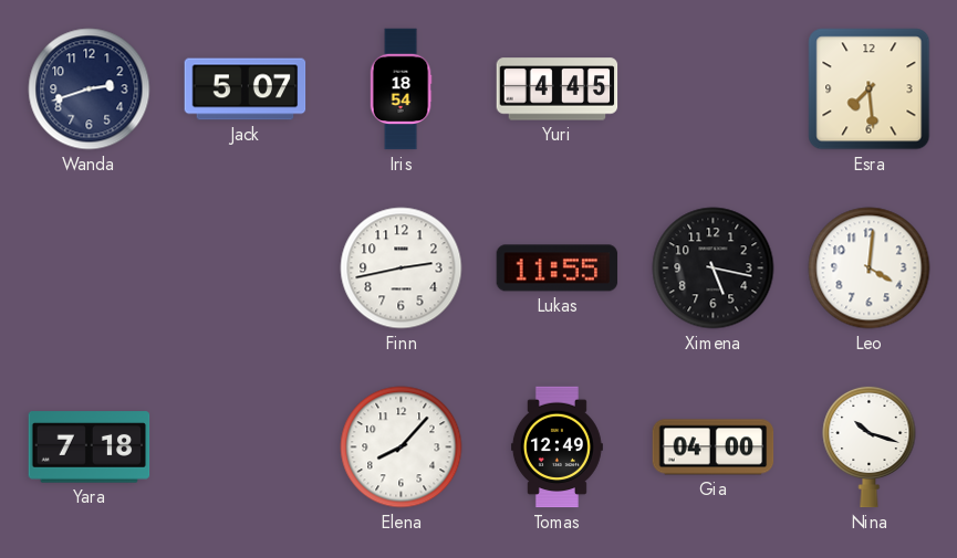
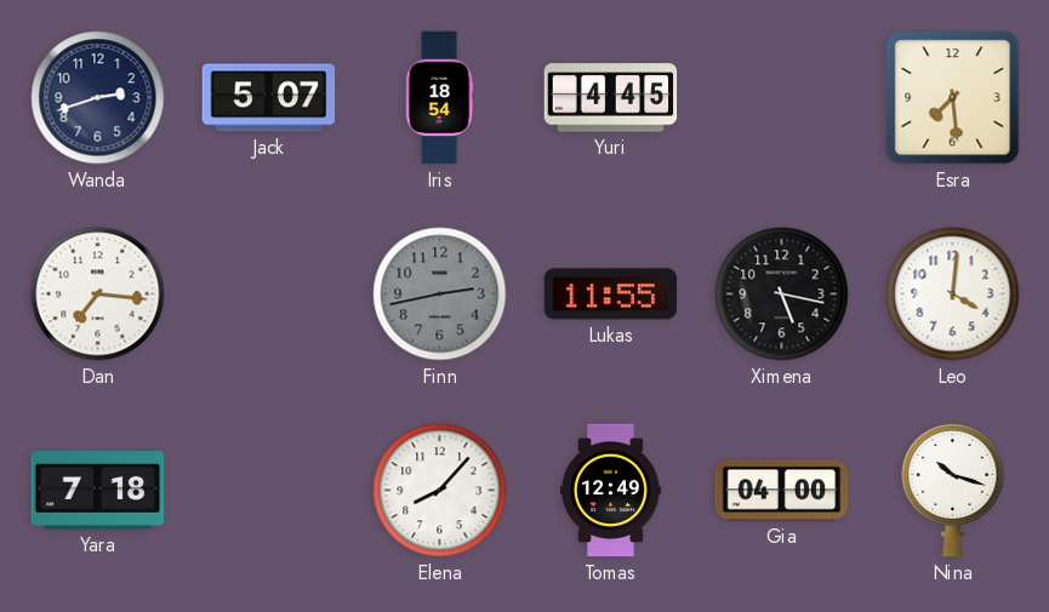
Dan: none -> 7:16 (98, 294)
Finn dial: white -> grey (440, 294)
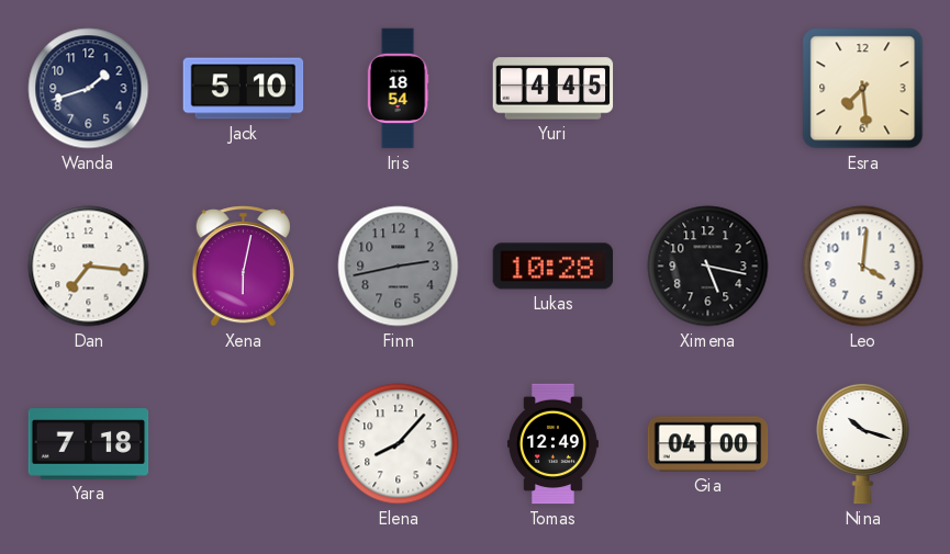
Wanda: 2:42 -> 1:42 (89, 89)
Jack: 5:07 -> 5:10 (244, 89)
Xena: none -> 6:02 (243, 267)
Lukas: 11:55 -> 10:28 (554, 267)
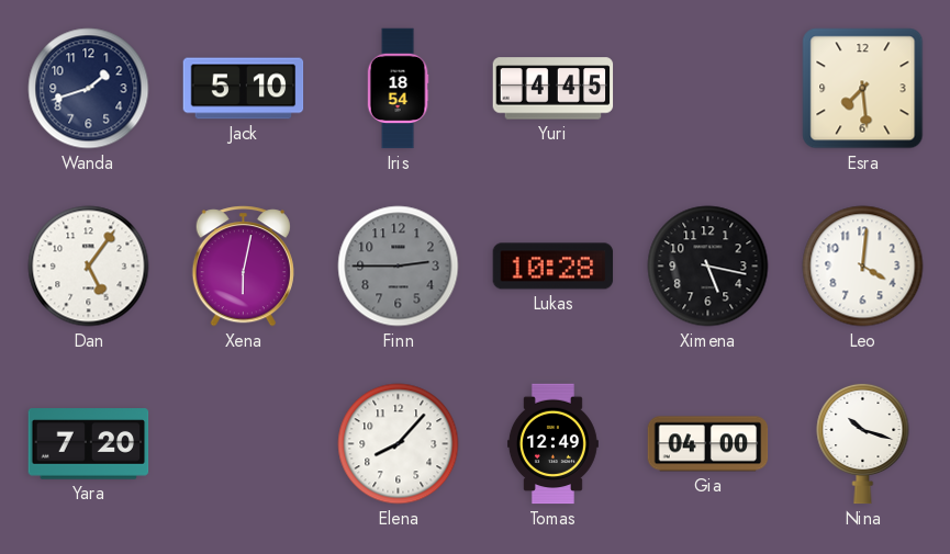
Dan: 7:16 -> 5:06 (89, 267)
Finn: 2:43 -> 2:45 (399, 267)
Yara: 7:18 -> 7:20 (89, 444)
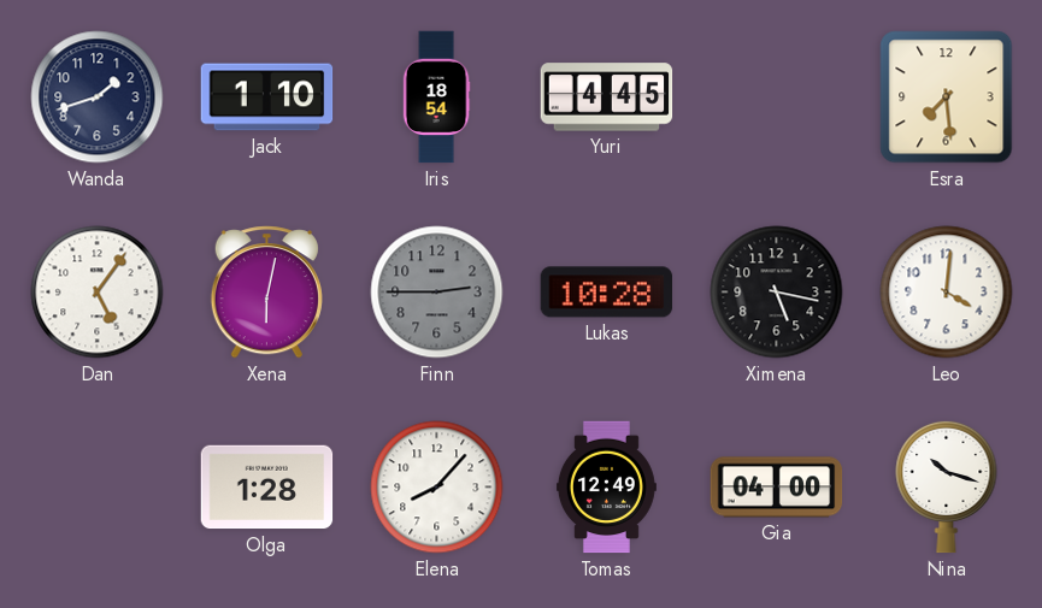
Jack: 5:10 -> 1:10 (267, 98)
Yara: 7:20 -> none (89, 444)
Olga: none -> 1:28 (267, 488)
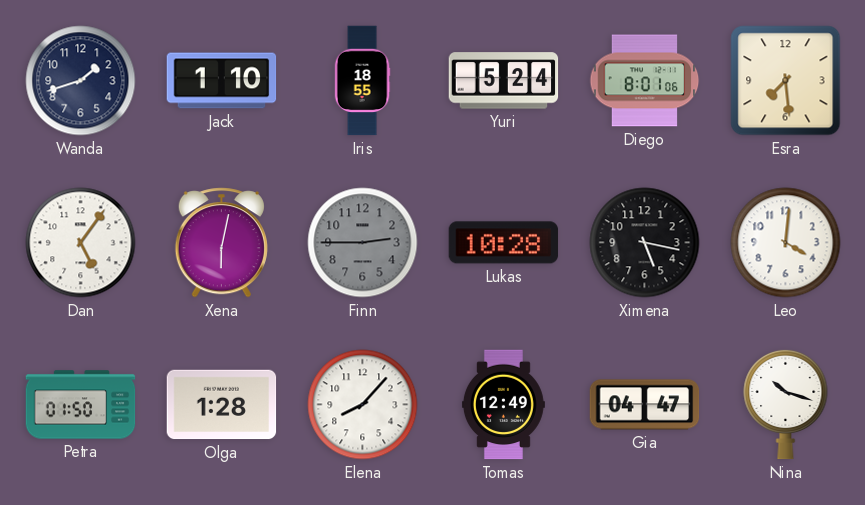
Iris: 18:54 -> 18:55 (362, 81)
Yuri: 4:45 -> 5:24 (504, 81)
Diego: none -> 8:01 (645, 81)
Petra: none -> 01:50 (81, 405)
Gia: 04:00 -> 04:47 (645, 405)
